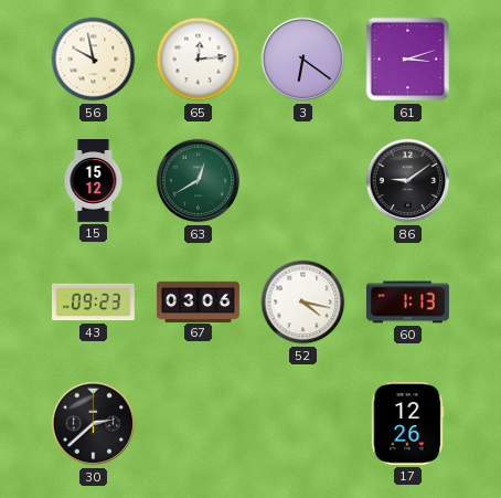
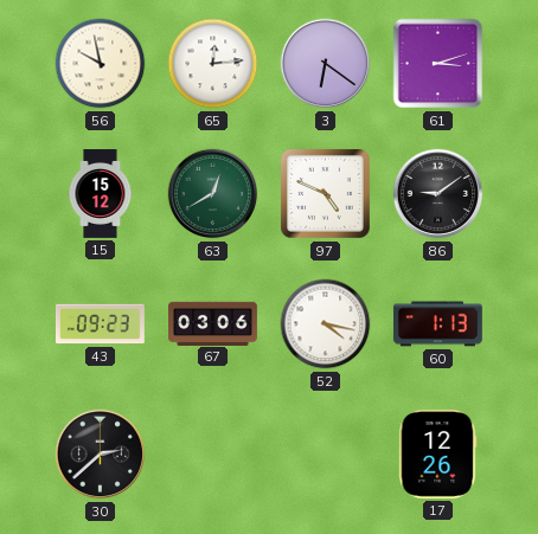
97: none -> 4:49 (325, 193)
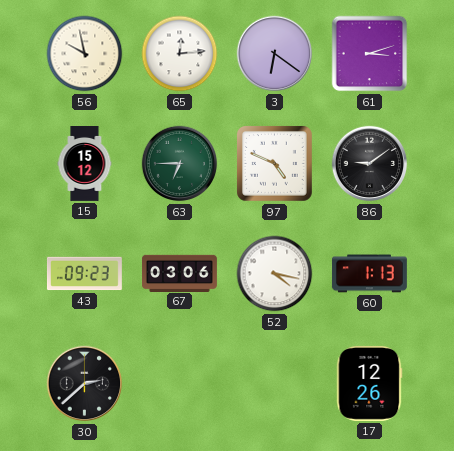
63: 12:40 -> 6:45 (180, 164)
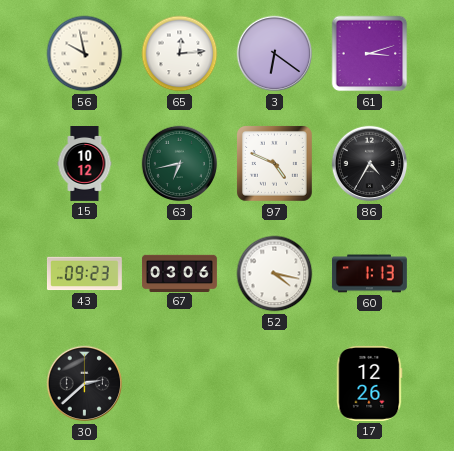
15: 15:12 -> 10:12 (85, 164)
63: 6:45 -> 6:43 (180, 164)
86: 9:09 -> 4:35 (370, 164)
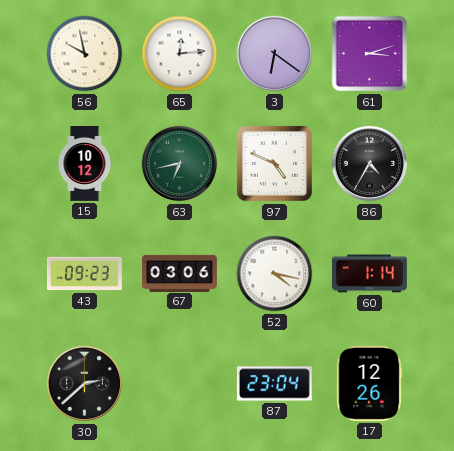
60: 1:13 -> 1:14 (369, 274)
87: none -> 23:04 (274, 384)
